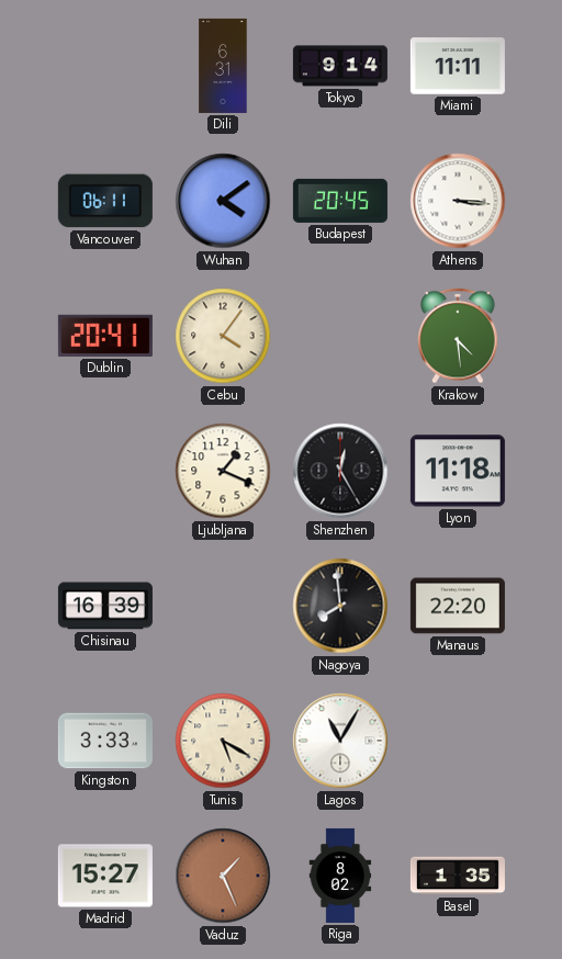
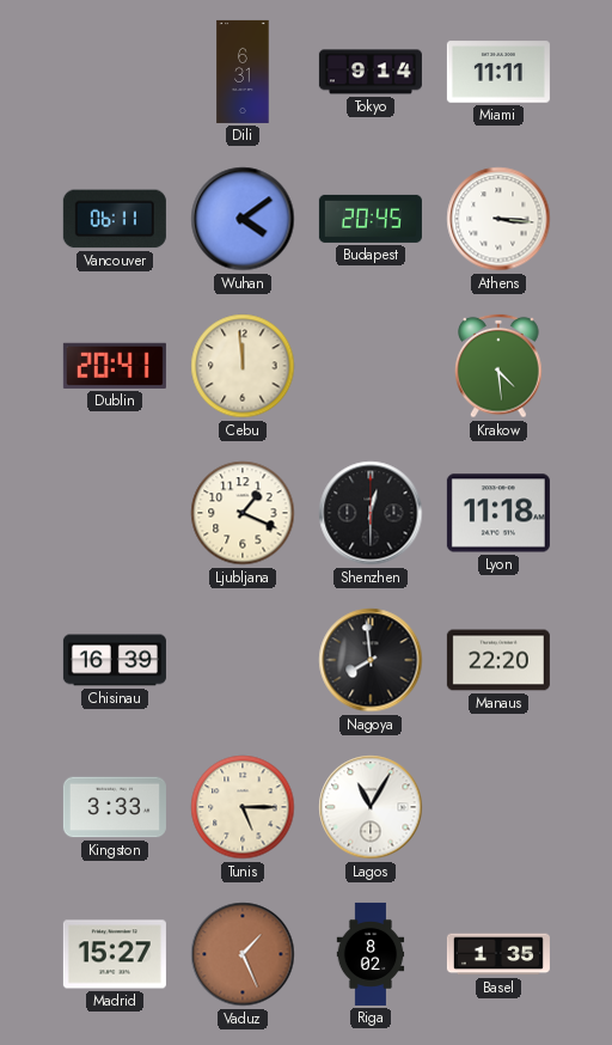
Cebu: 4:06 -> 11:59 (243, 366)
Shenzhen: 12:25 -> 12:30 (371, 513)
Tunis: 5:20 -> 5:15 (243, 807)
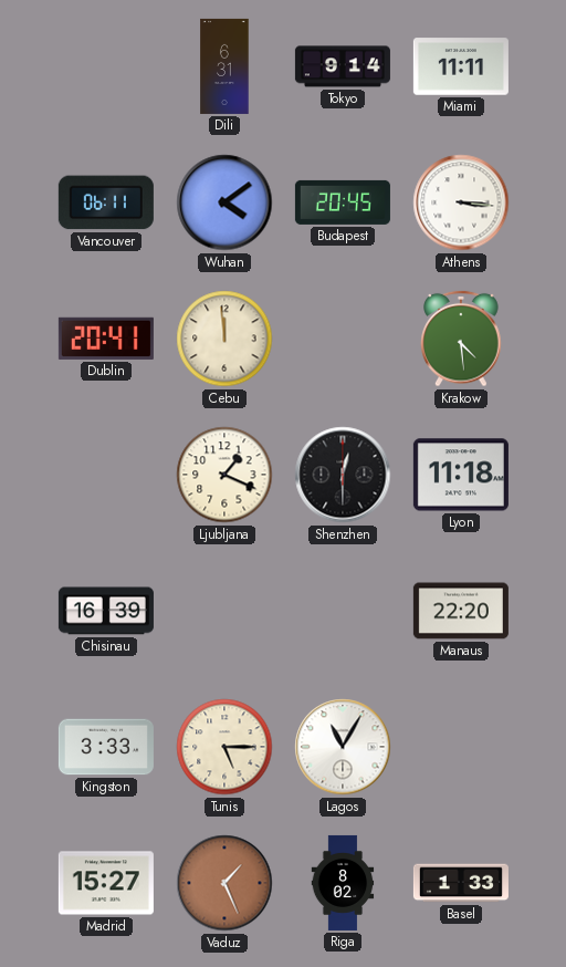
Nagoya: 7:59 -> none (371, 660)
Basel: 1:35 -> 1:33 (461, 883)
